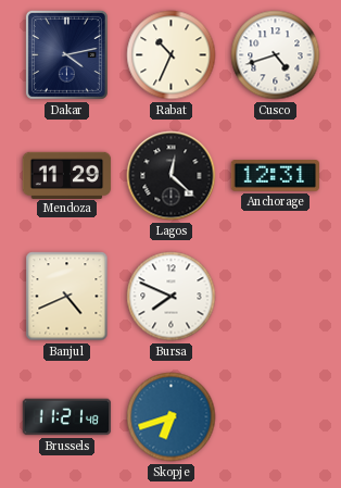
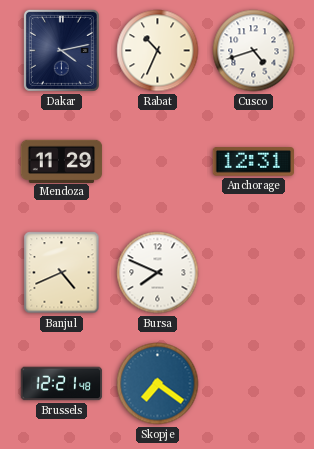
Lagos: 12:22 -> none (172, 176)
Brussels: 11:21 -> 12:21 (62, 384)
Skopje: 6:42 -> 7:21 (158, 384)
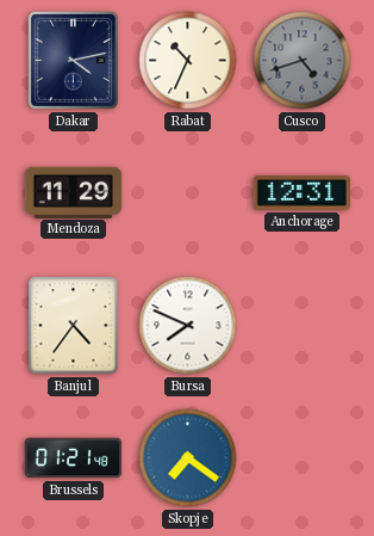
Cusco dial: white -> grey (303, 61)
Banjul: 4:41 -> 4:36 (74, 326)
Brussels: 12:21 -> 01:21 (74, 458)
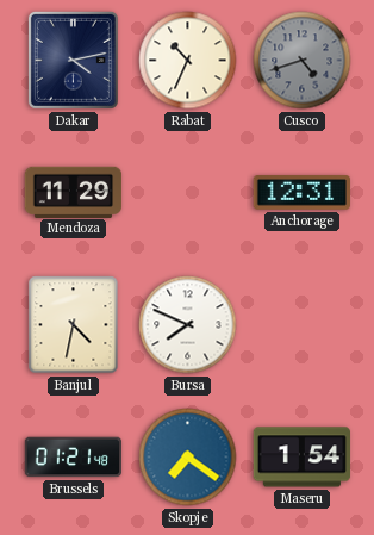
Banjul: 4:36 -> 4:32 (74, 325)
Maseru: none -> 1:54 (301, 458)
